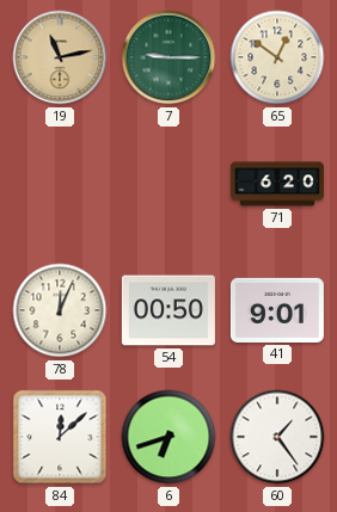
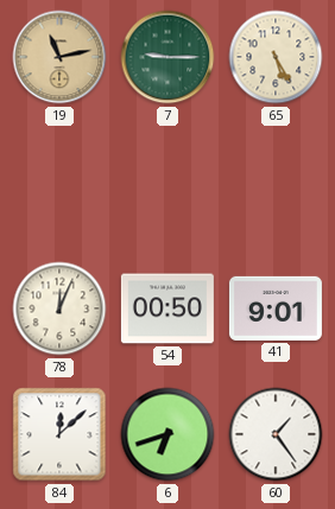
65: 12:51 -> 5:25 (276, 57)
71: 6:20 -> none (277, 184)
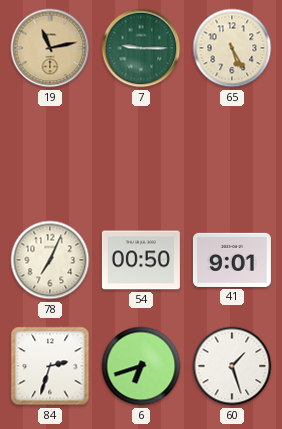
78: 12:04 -> 7:04 (50, 260)
84: 12:08 -> 2:33 (50, 366)
60: 1:24 -> 1:27 (232, 366)
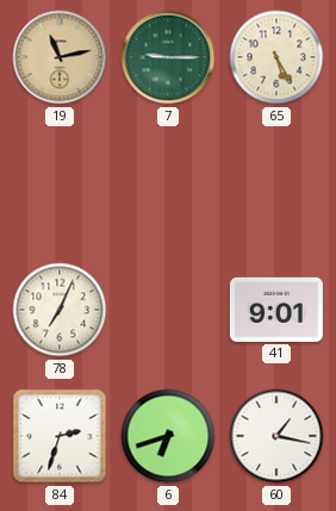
54: 00:50 -> none (141, 260)
60: 1:27 -> 1:17 (276, 436)
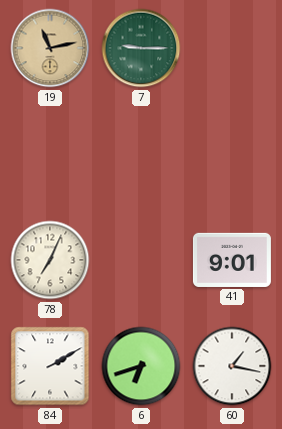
65: 5:25 -> none (276, 57)
84: 2:33 -> 2:10 (50, 366)
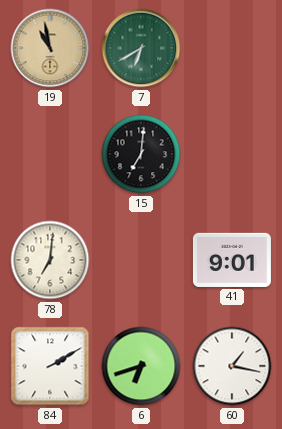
19: 11:13 -> 10:58 (50, 48)
7: 9:15 -> 6:40 (141, 48)
15: none -> 7:01 (141, 154)
78: 7:04 -> 7:01 (50, 260)
